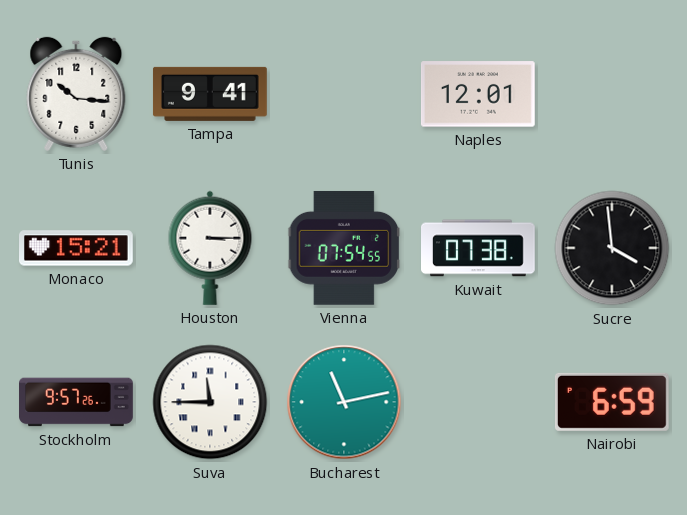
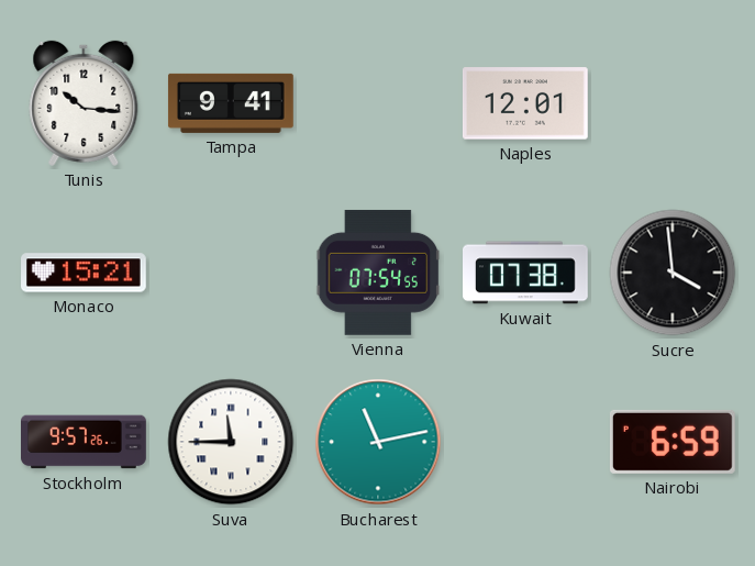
Houston: 3:15 -> none (210, 248)
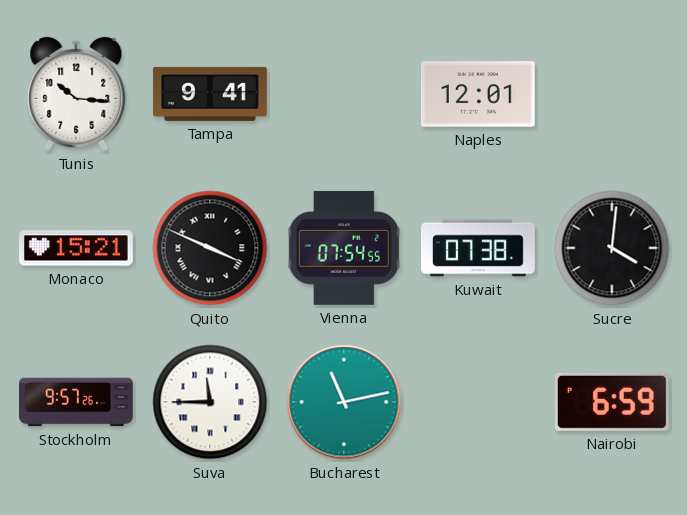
Quito: none -> 3:49 (210, 248)
Sucre: 3:59 -> 4:01 (612, 248)
